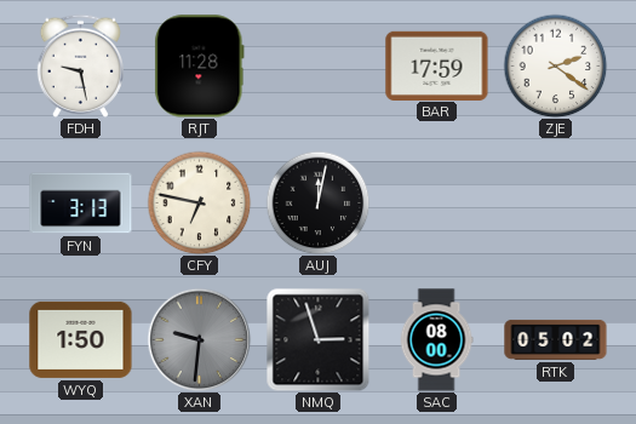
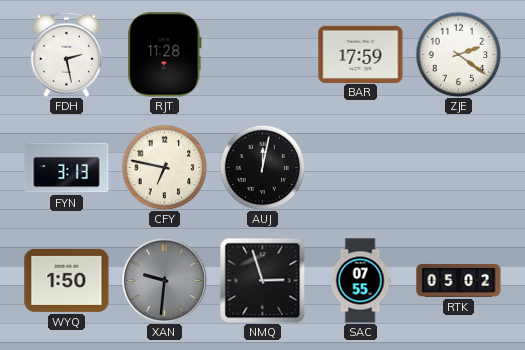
FDH: 9:28 -> 2:28 (66, 54)
SAC: 08:00 -> 07:55 (360, 281)
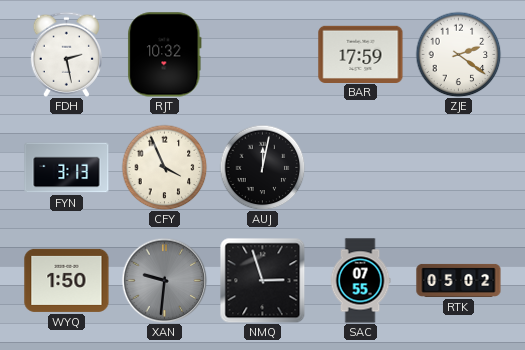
RJT: 11:28 -> 10:32 (165, 55)
CFY: 6:47 -> 3:56 (164, 167)
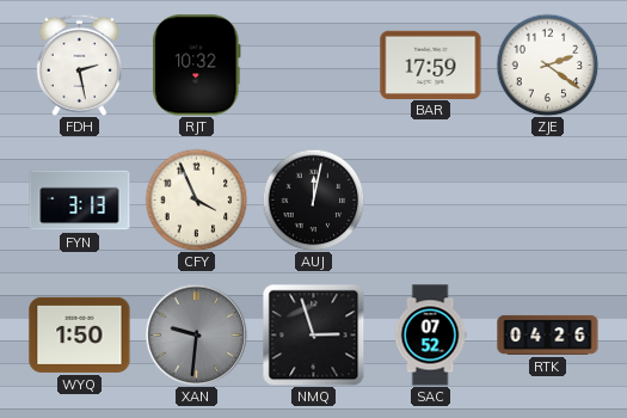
SAC: 07:55 -> 07:52 (430, 336)
RTK: 05:02 -> 04:26 (548, 334)
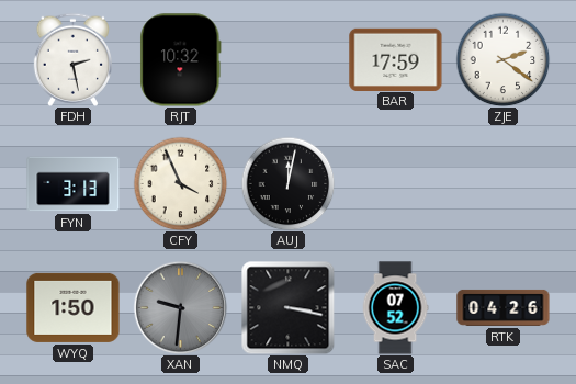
NMQ: 2:57 -> 3:17 (287, 307)
